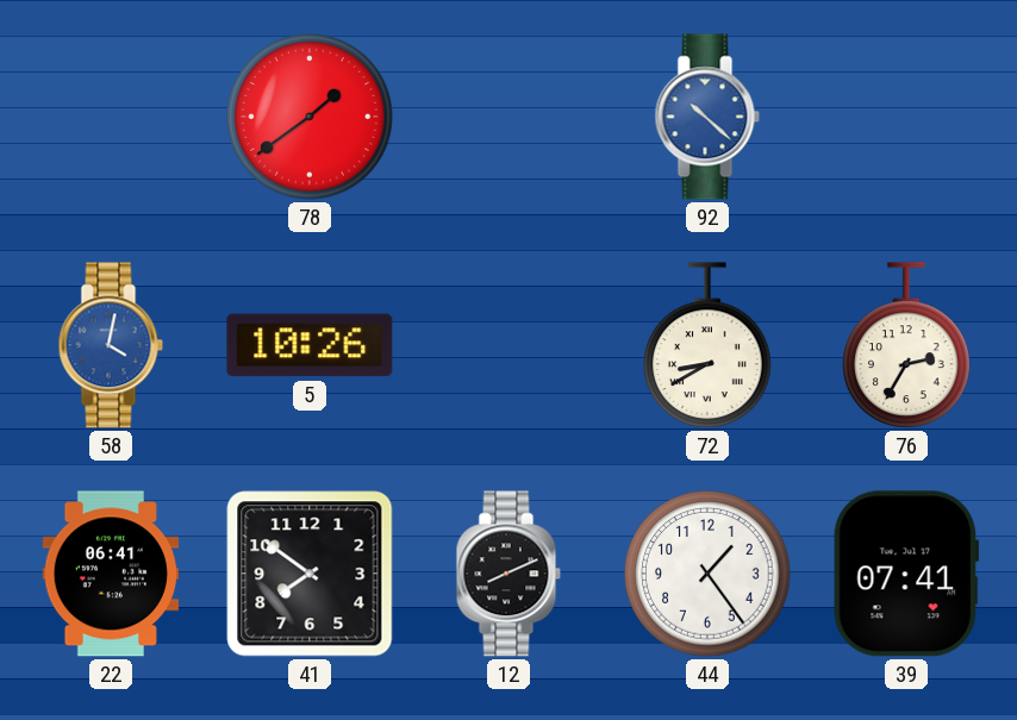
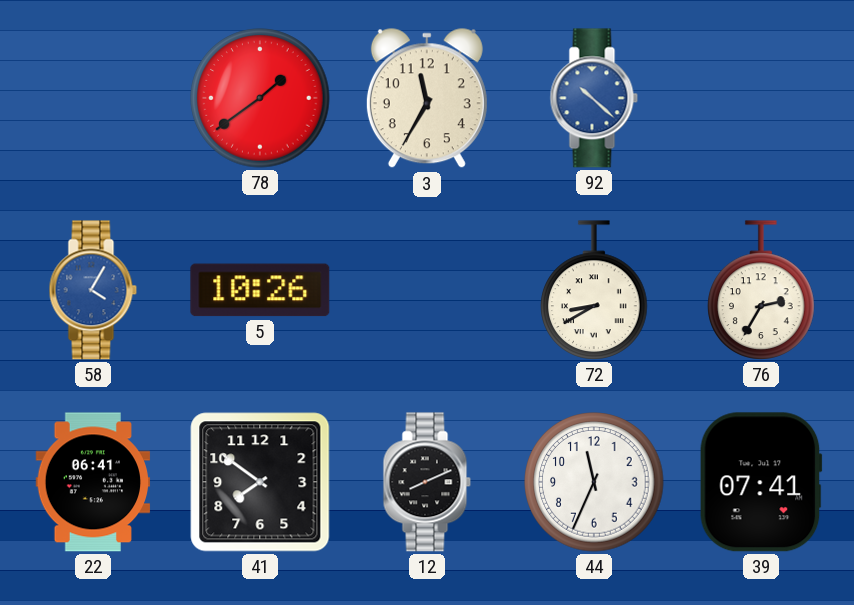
3: none -> 11:35 (427, 99)
58: 4:02 -> 4:05 (93, 290)
44: 1:24 -> 11:34 (594, 482)
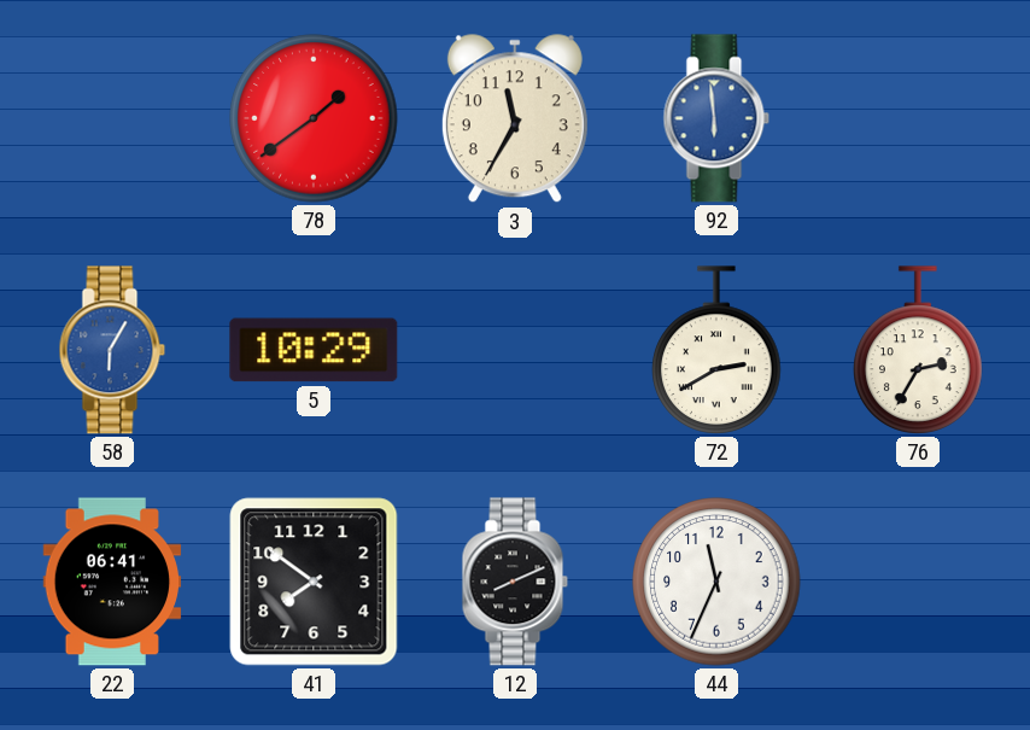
92: 10:22 -> 5:59 (716, 118)
58: 4:05 -> 6:05 (112, 350)
5: 10:26 -> 10:29 (314, 350)
72: 8:40 -> 2:40 (716, 350)
39: 07:41 -> none (761, 482)
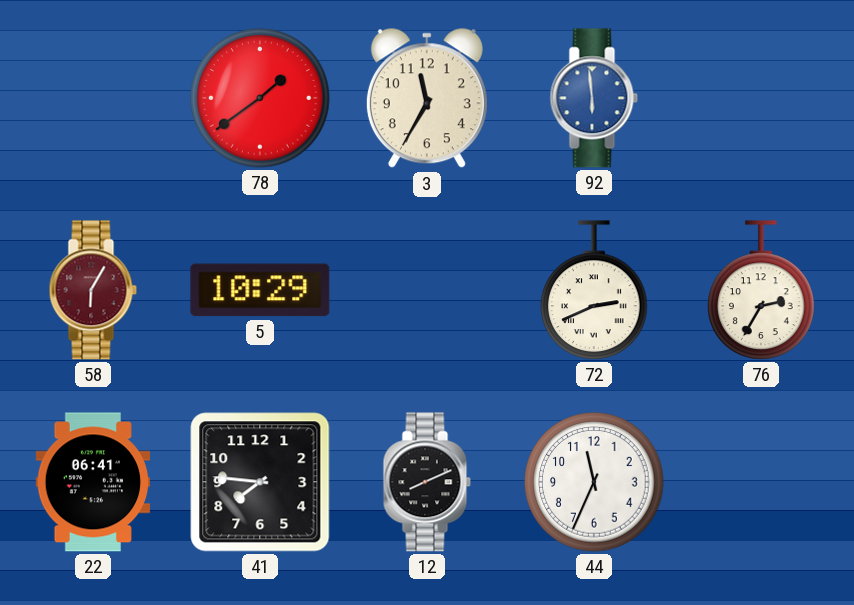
58 dial: blue -> burgundy (93, 290)
72: 2:40 -> 2:41 (594, 290)
41: 7:51 -> 7:46 (260, 482)
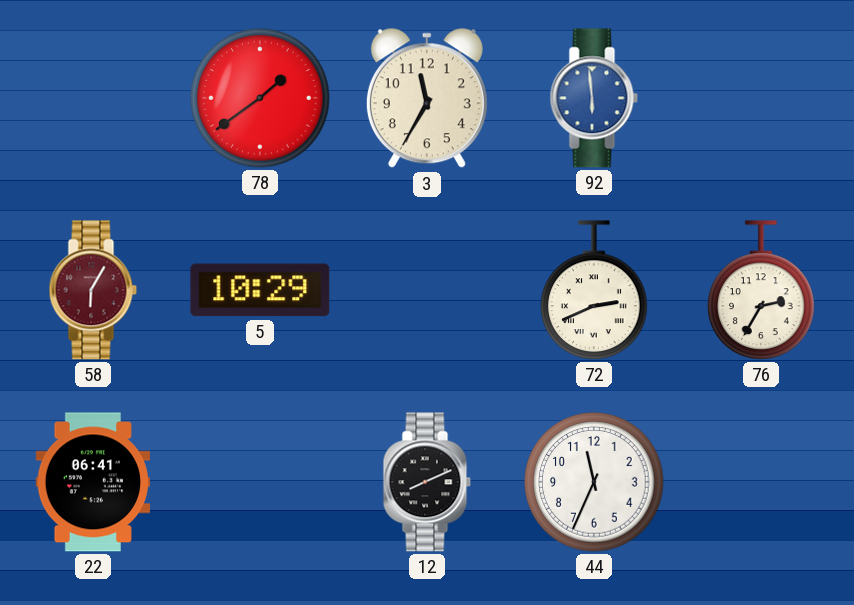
41: 7:46 -> none (260, 482)
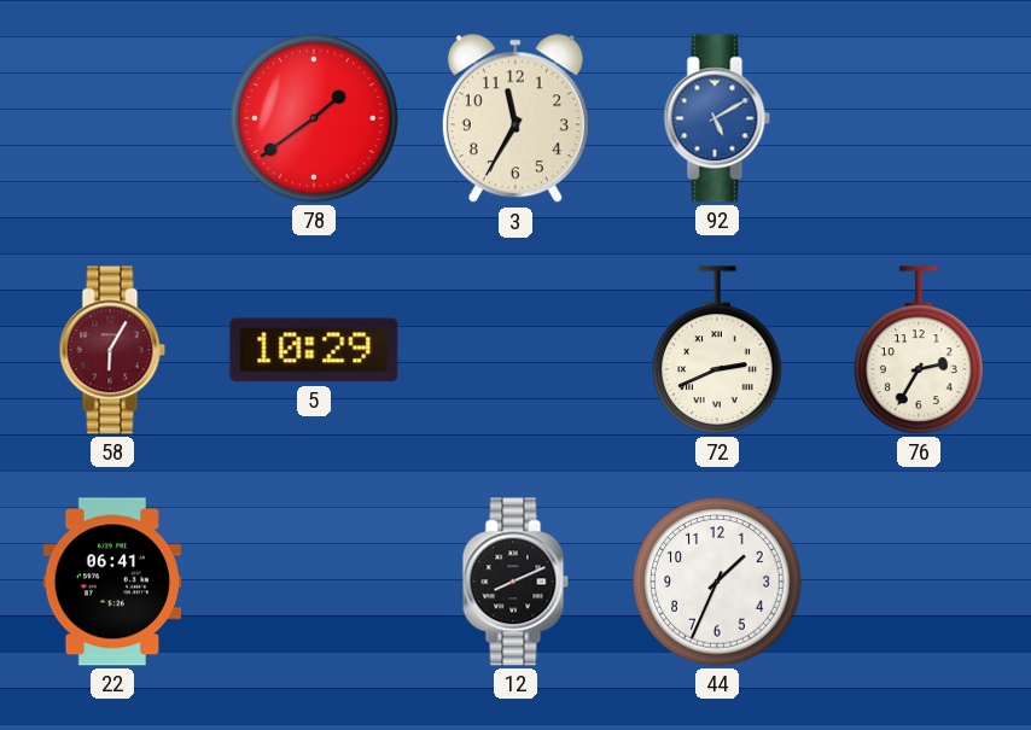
92: 5:59 -> 5:10 (717, 118)
44: 11:34 -> 1:34 (717, 582)
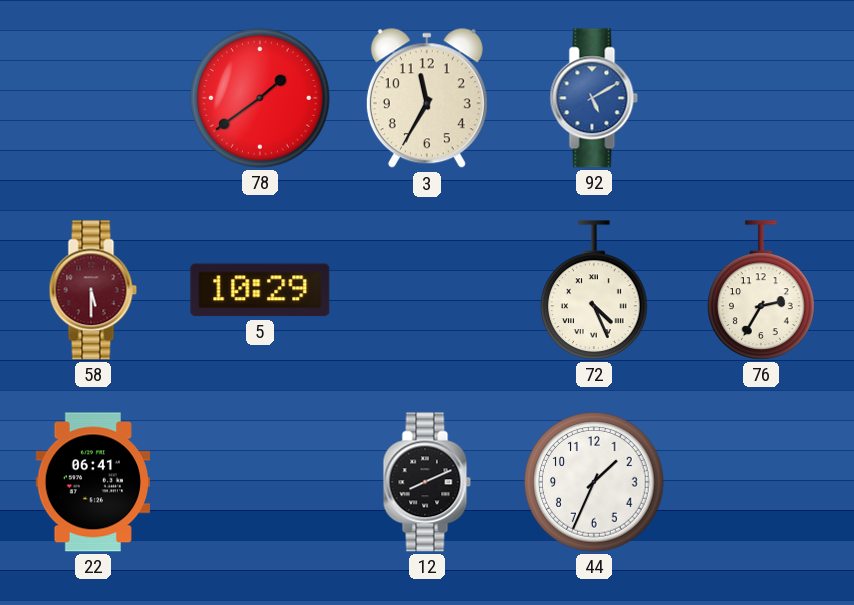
58: 6:05 -> 5:30 (93, 290)
72: 2:41 -> 4:26 (594, 290)
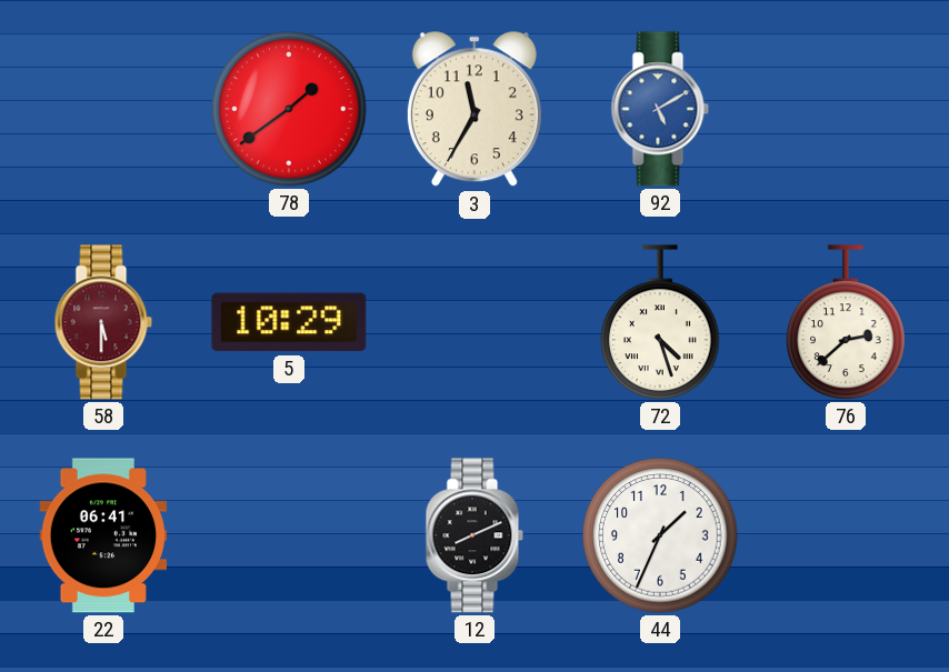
72: 4:26 -> 4:27 (660, 322)
76: 2:35 -> 2:38 (846, 322)
